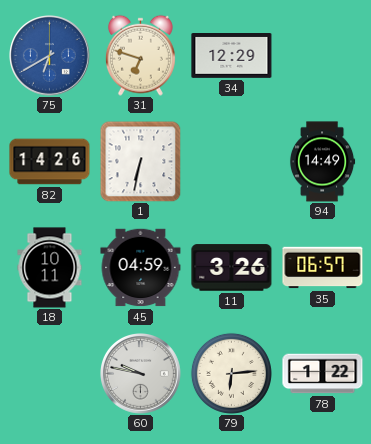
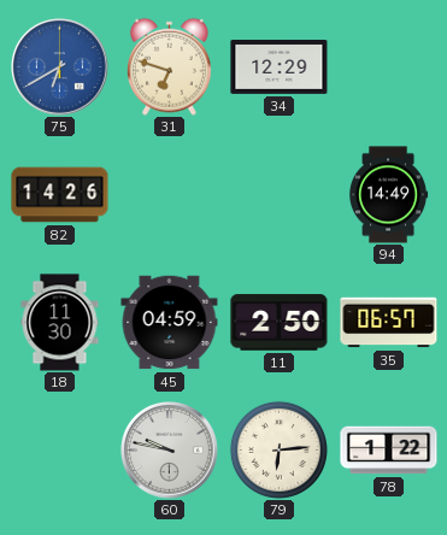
1: 6:32 -> none (140, 161)
18: 10:11 -> 11:30 (60, 323)
11: 3:26 -> 2:50 (280, 323)
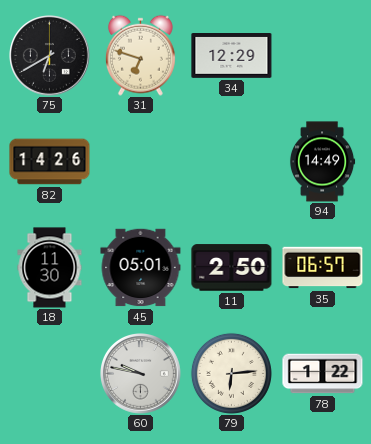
75 dial: blue -> black (50, 56)
45: 04:59 -> 05:01 (141, 268)
